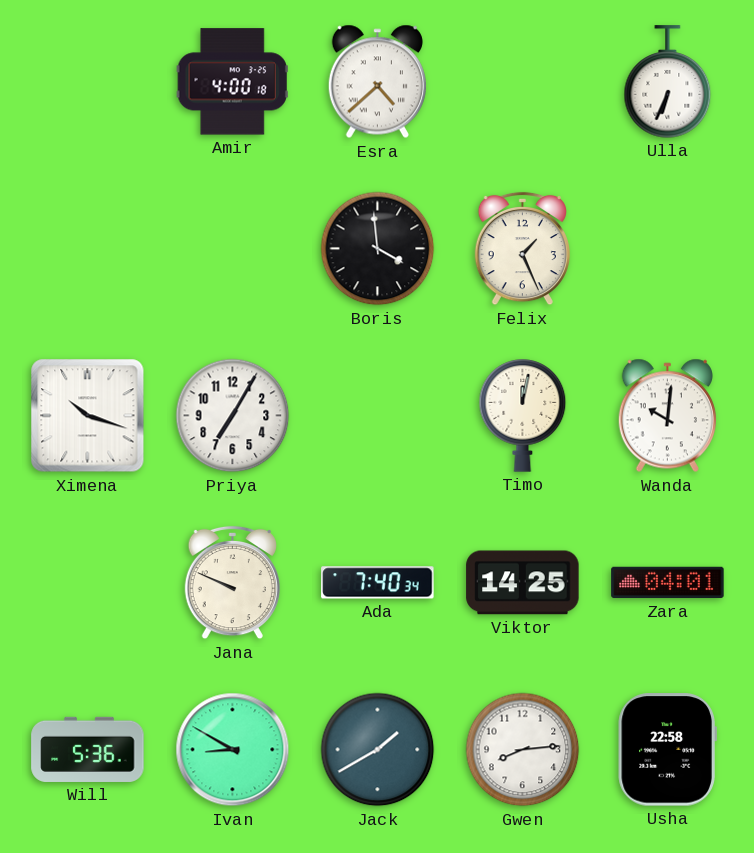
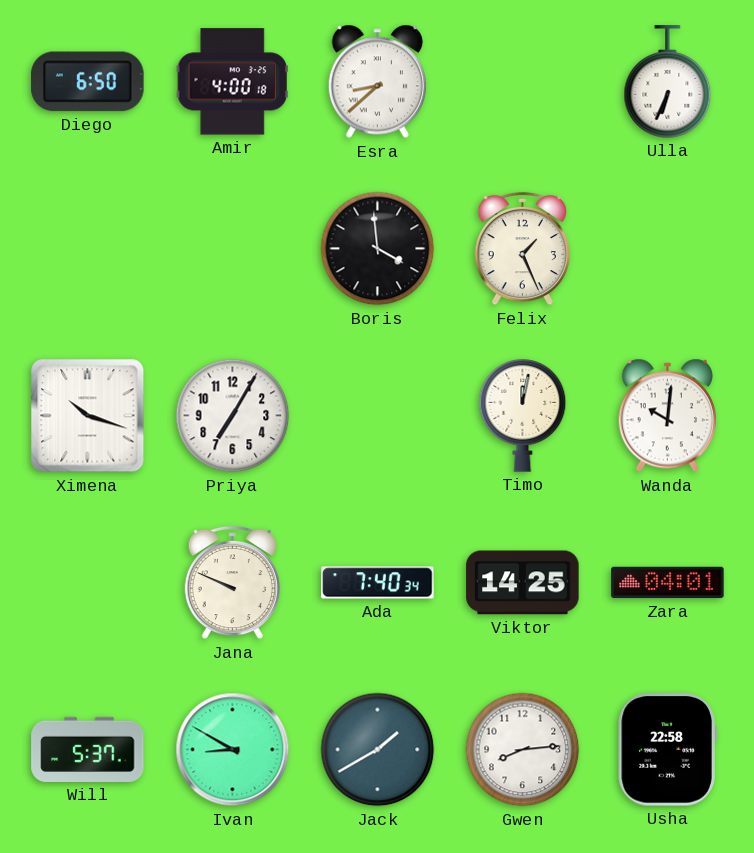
Diego: none -> 6:50 (88, 82)
Esra: 4:38 -> 8:38 (377, 82)
Will: 5:36 -> 5:37 (88, 749)
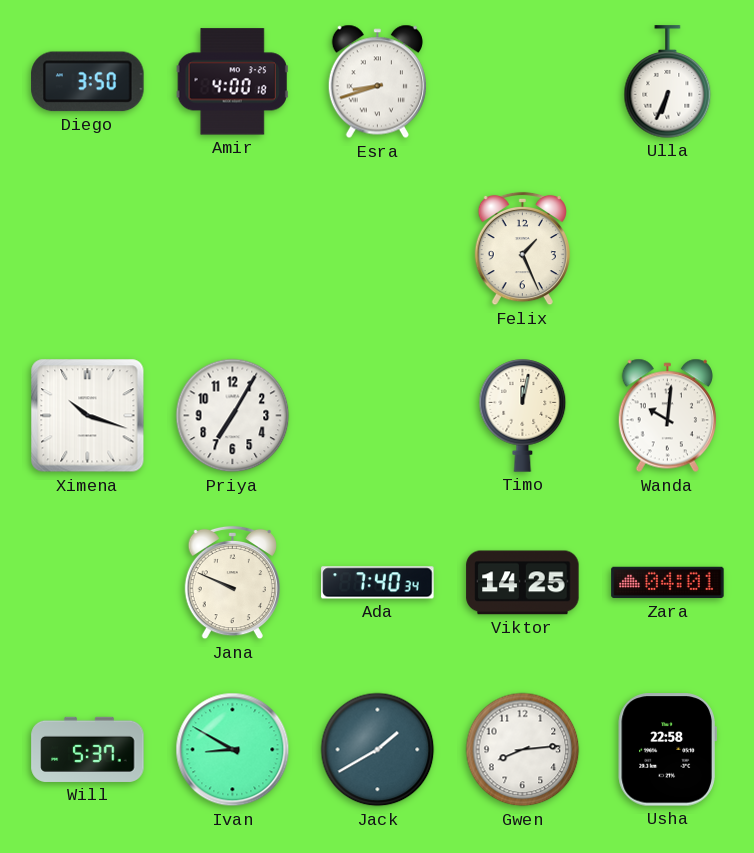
Diego: 6:50 -> 3:50 (88, 82)
Esra: 8:38 -> 8:42 (377, 82)
Boris: 3:59 -> none (378, 249)
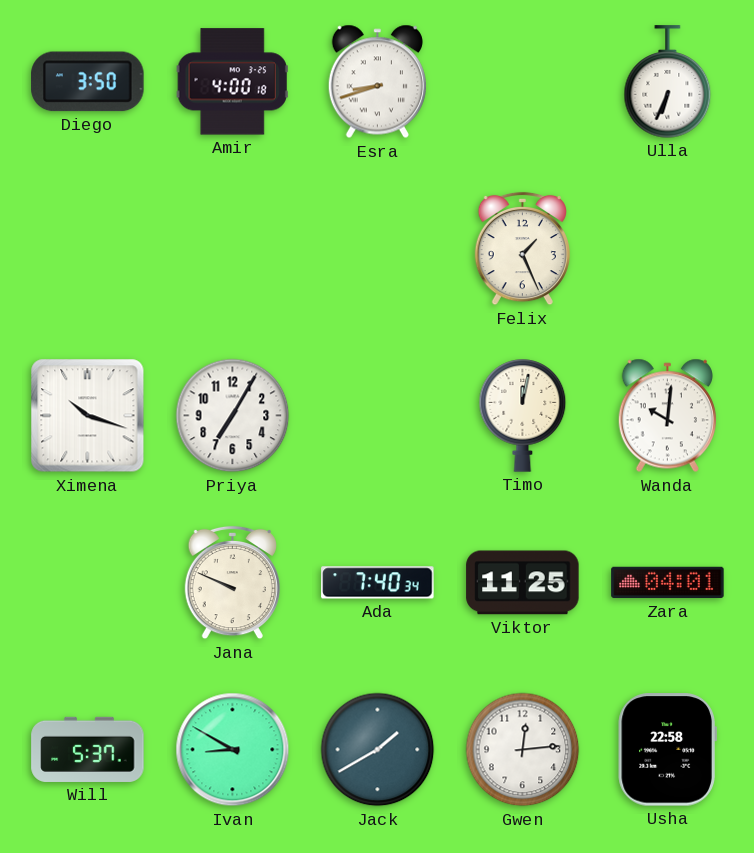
Viktor: 14:25 -> 11:25 (523, 583)
Gwen: 8:14 -> 12:14 (523, 750)
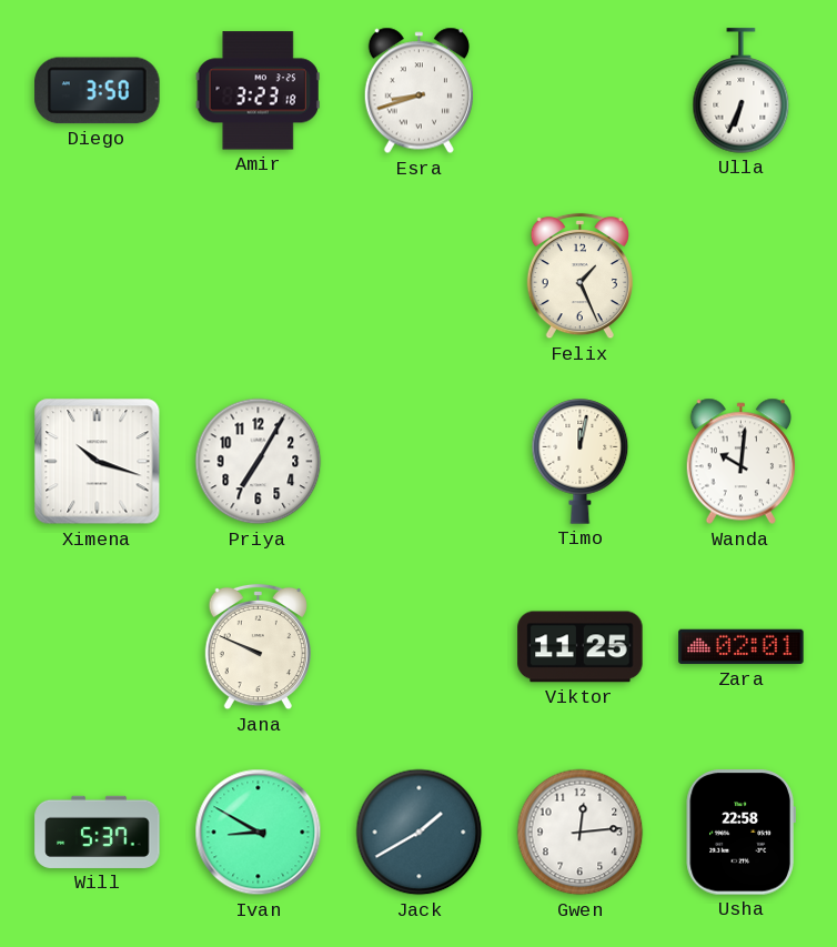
Amir: 4:00 -> 3:23 (258, 91)
Ada: 7:40 -> none (378, 583)
Zara: 04:01 -> 02:01 (742, 647)
